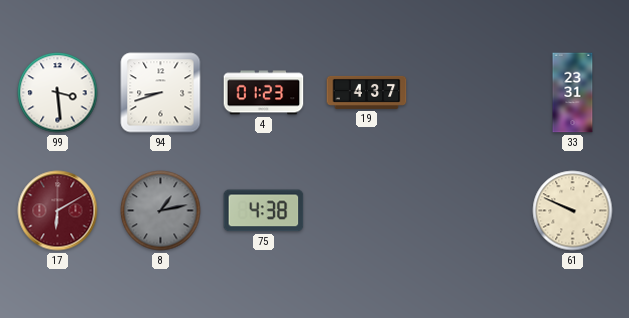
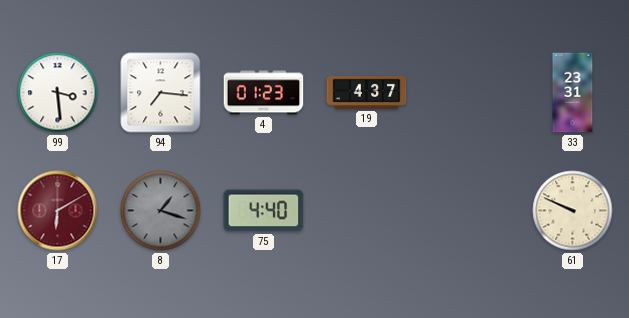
94: 8:42 -> 7:16 (161, 93)
8: 1:13 -> 1:18 (161, 211)
75: 4:38 -> 4:40 (264, 211)
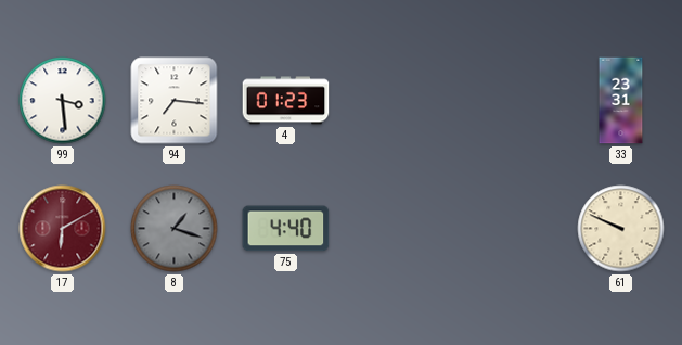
19: 4:37 -> none (367, 92)
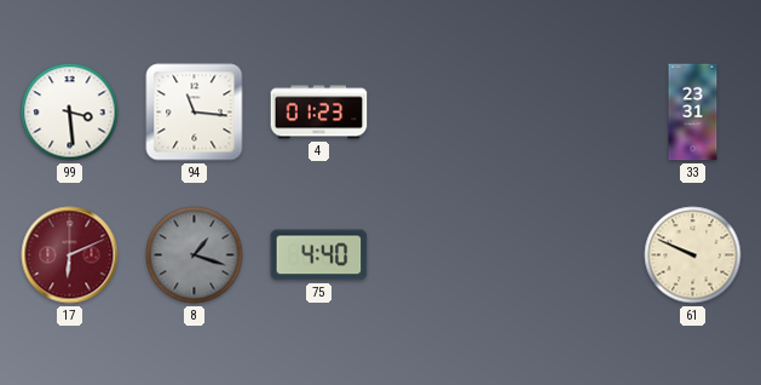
94: 7:16 -> 11:16 (195, 113)
17: 6:10 -> 6:11 (70, 255)
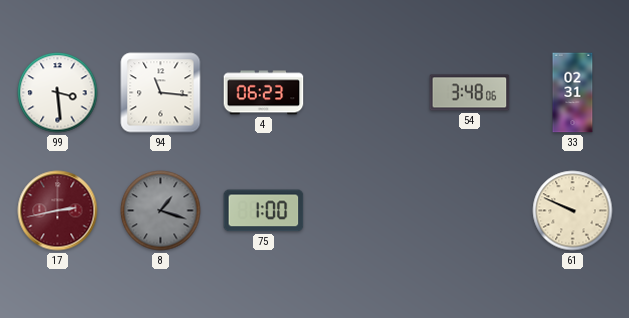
4: 01:23 -> 06:23 (264, 93)
54: none -> 3:48 (470, 93)
33: 23:31 -> 02:31 (573, 93)
17: 6:11 -> 2:43 (58, 211)
75: 4:40 -> 1:00 (264, 211)
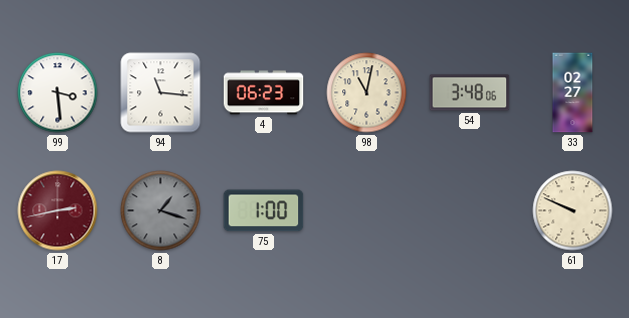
98: none -> 11:02 (367, 93)
33: 02:31 -> 02:27 (573, 93)
